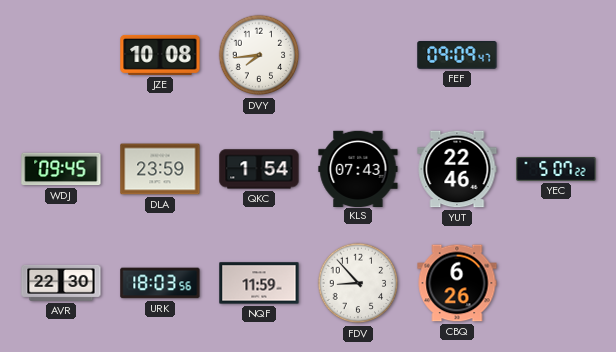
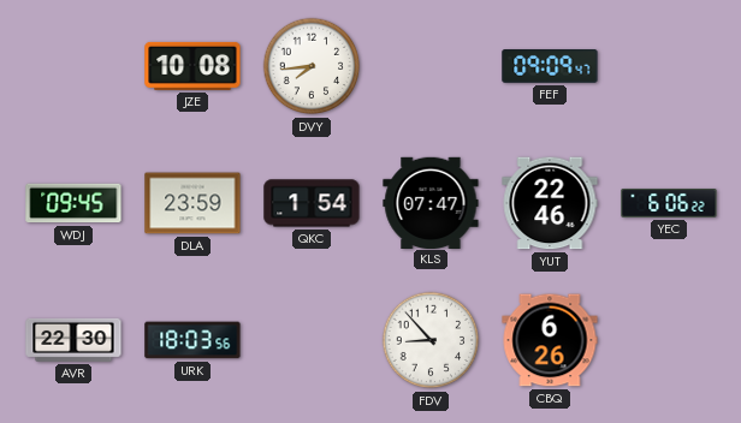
KLS: 07:43 -> 07:47 (431, 202)
YEC: 5:07 -> 6:06 (669, 203)
NQF: 11:59 -> none (259, 283)
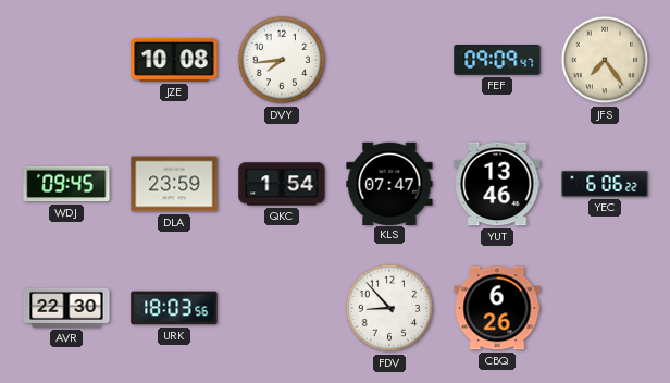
JFS: none -> 7:24 (605, 60)
YUT: 22:46 -> 13:46 (497, 184)
